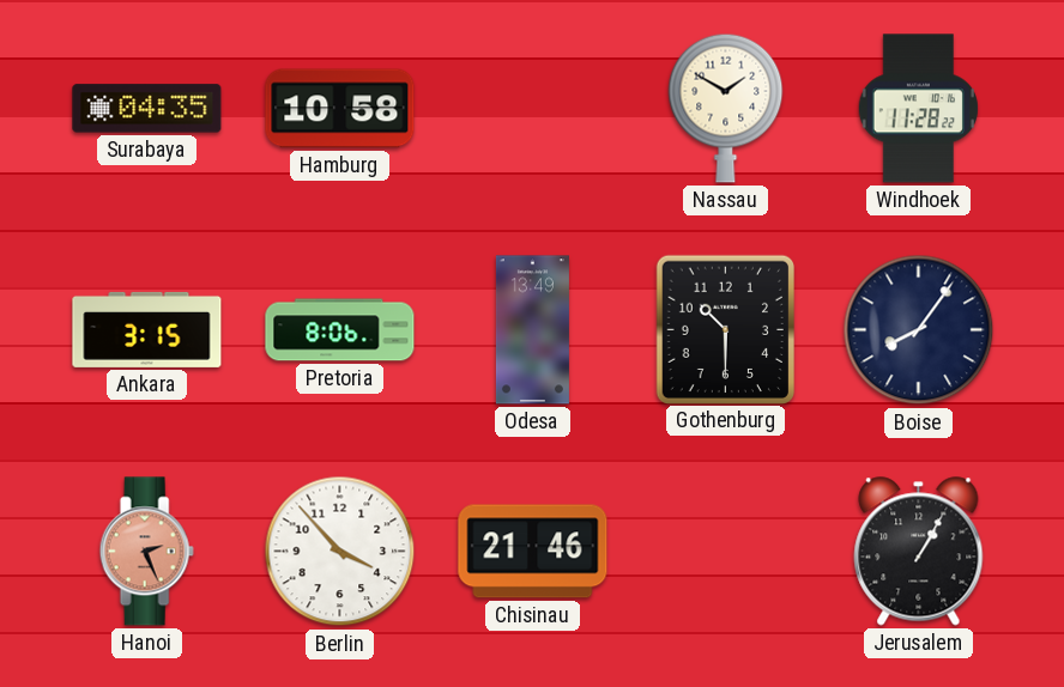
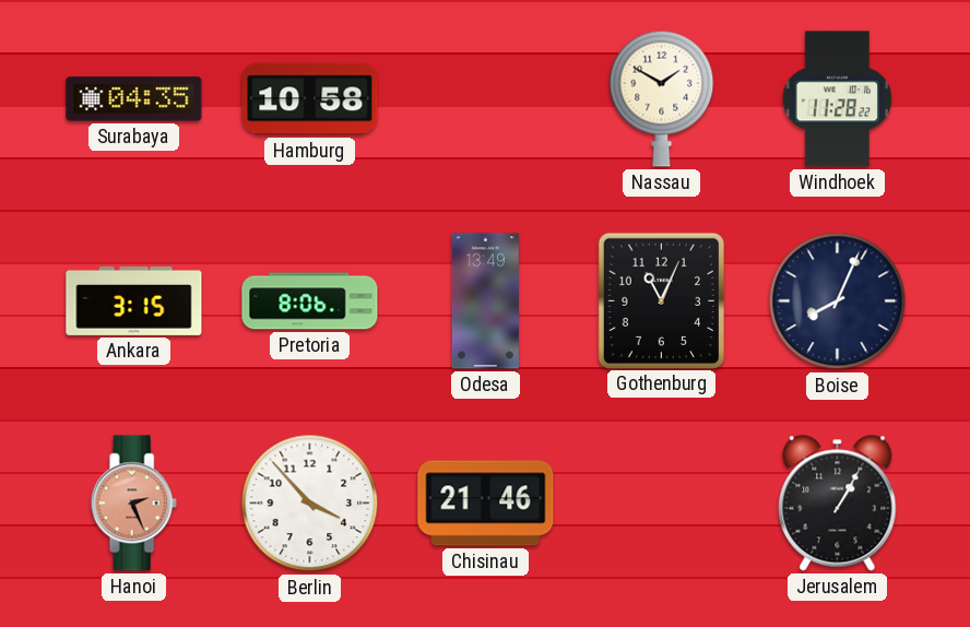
Gothenburg: 10:30 -> 11:04 (661, 300)
Boise: 8:06 -> 8:04 (838, 301)
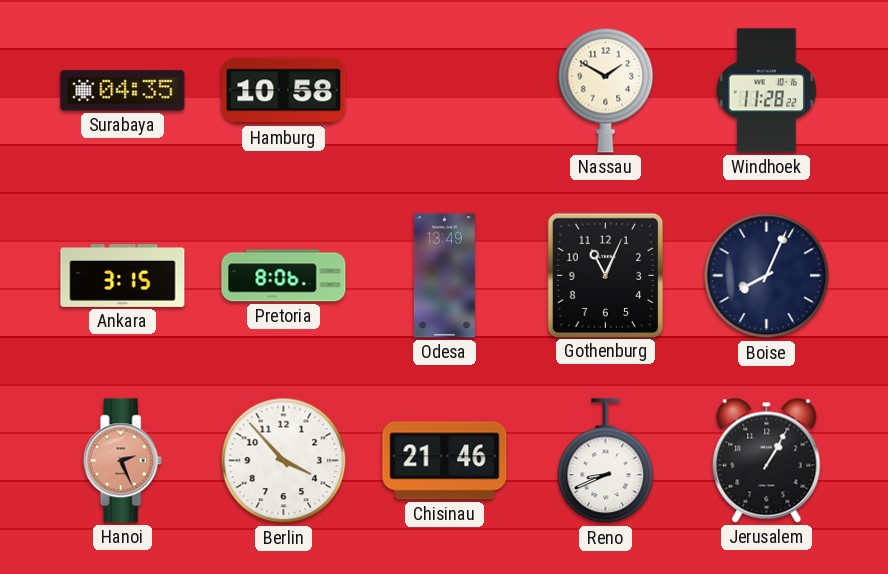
Reno: none -> 8:41 (606, 461)
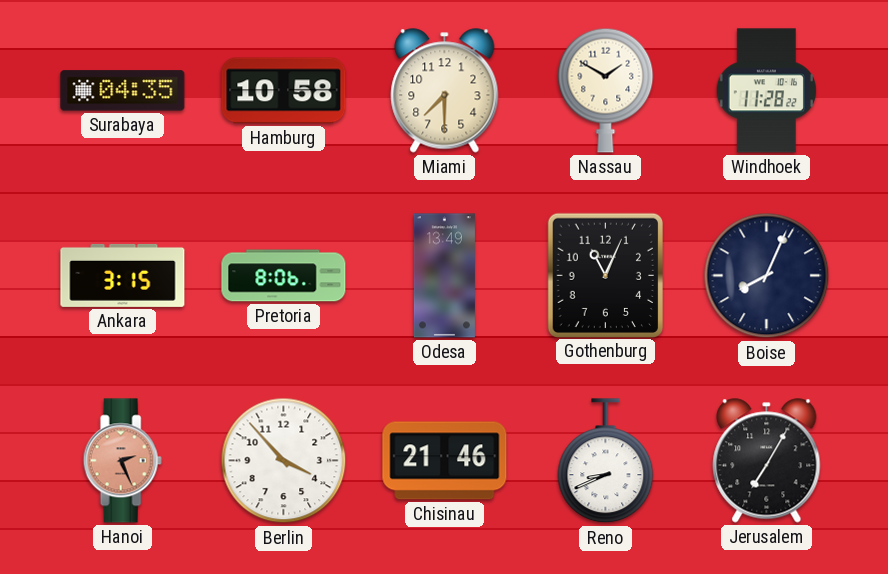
Miami: none -> 7:30 (445, 91)
Jerusalem: 1:05 -> 7:05 (767, 461)
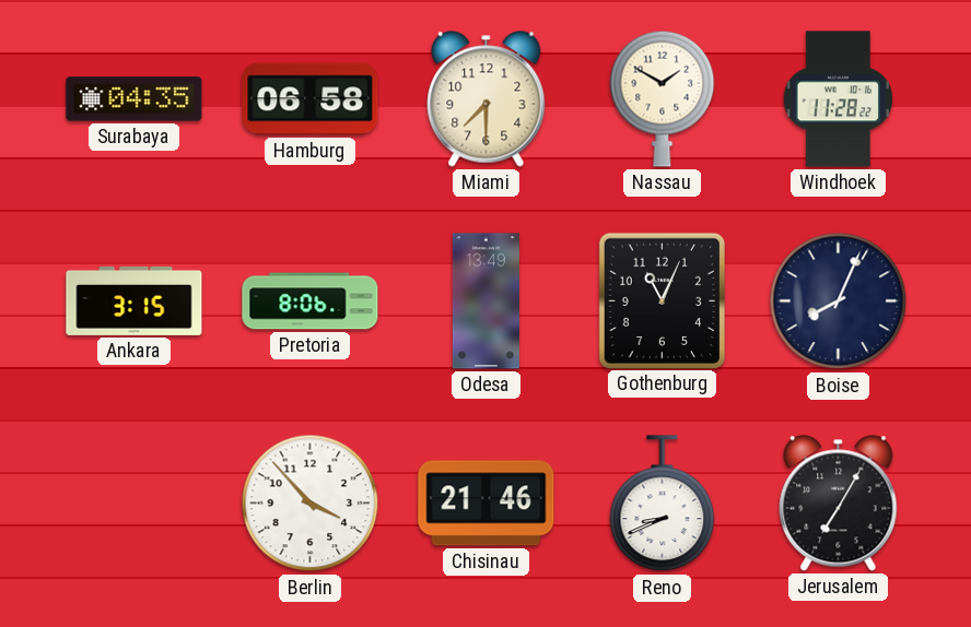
Hamburg: 10:58 -> 06:58 (311, 99)
Hanoi: 2:26 -> none (122, 461)
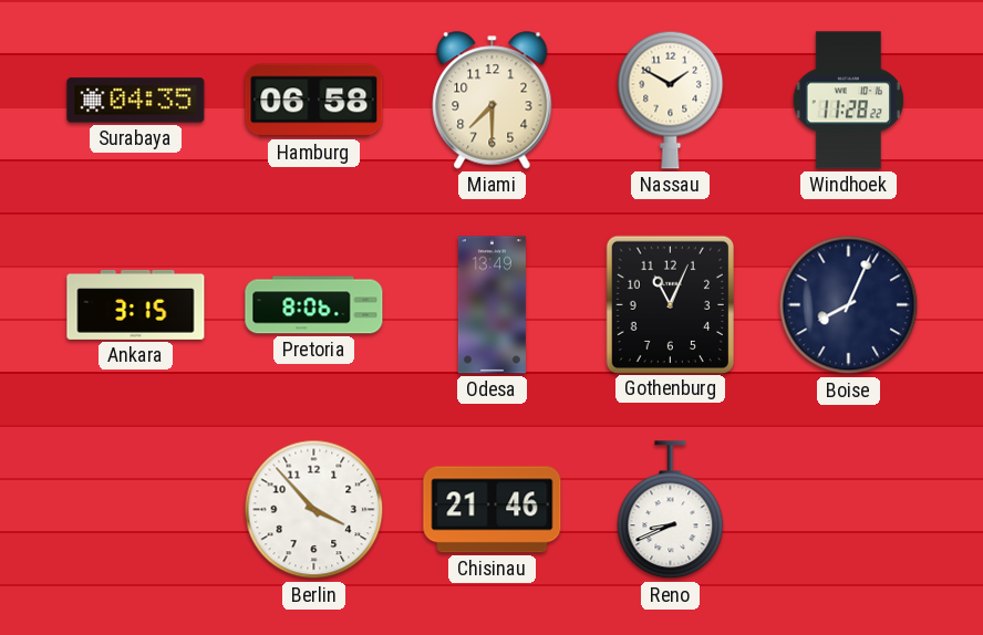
Jerusalem: 7:05 -> none (839, 504)
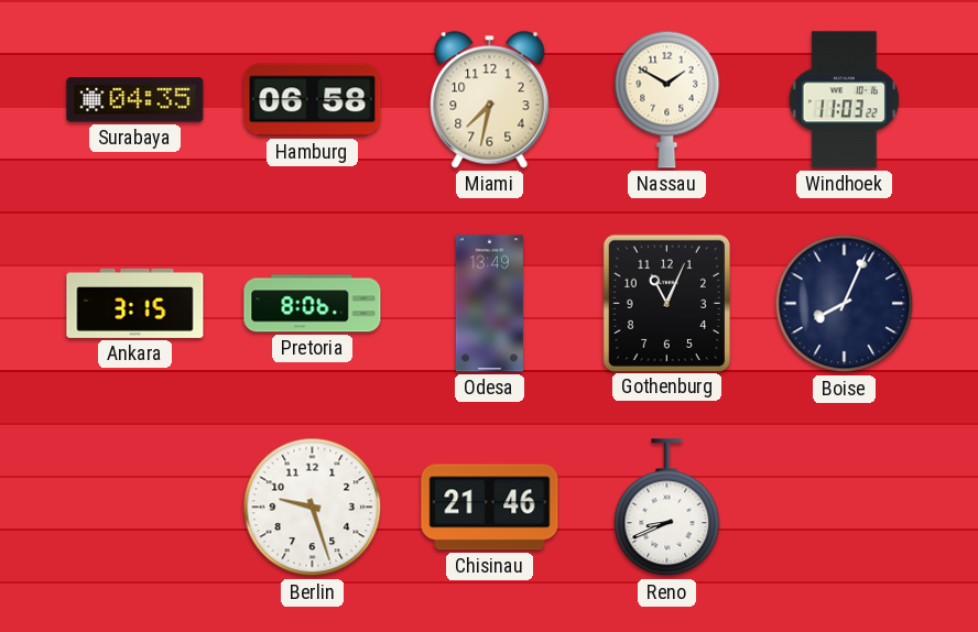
Miami: 7:30 -> 7:32 (490, 100)
Windhoek: 11:28 -> 11:03 (844, 100)
Berlin: 3:53 -> 9:27 (313, 508)
